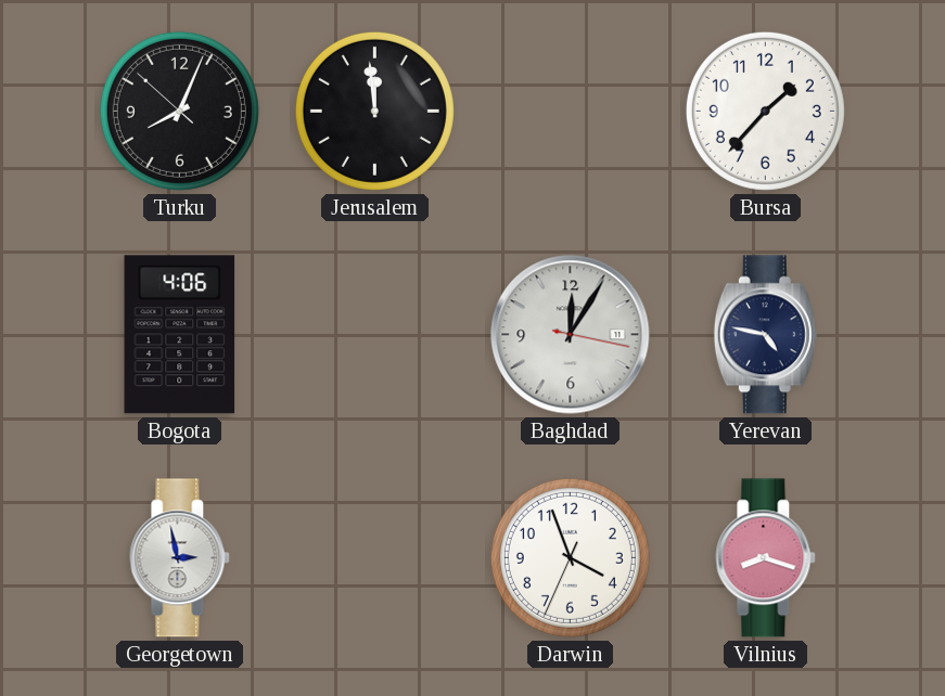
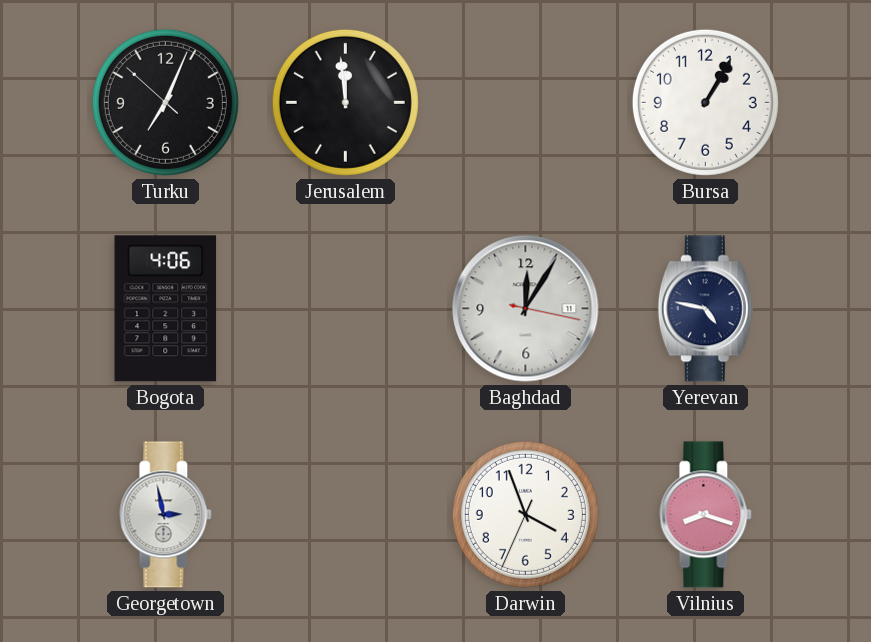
Turku: 8:03 -> 7:03 (165, 102)
Bursa: 1:37 -> 1:05 (705, 102)
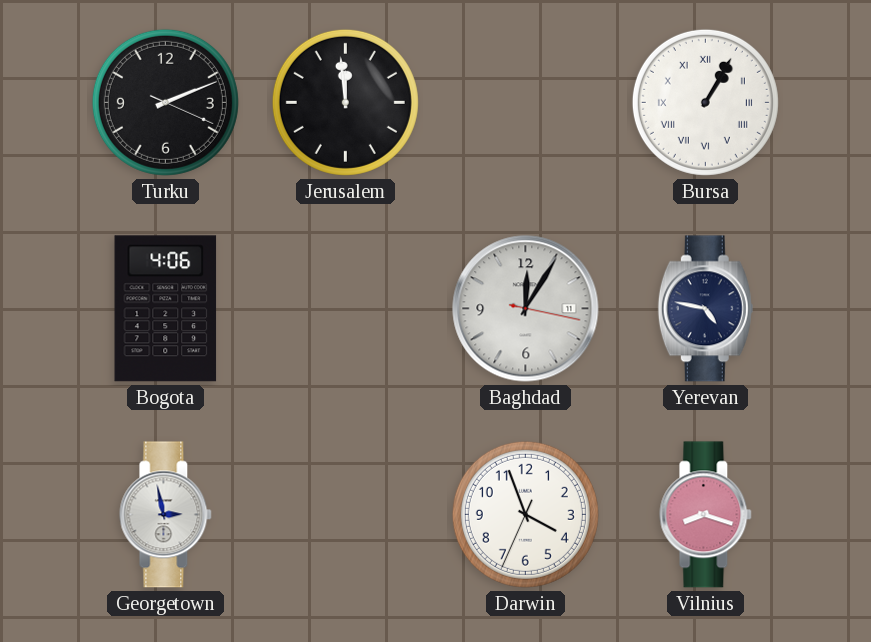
Turku: 7:03 -> 2:11 (165, 102)
Bursa numerals: Arabic -> Roman (705, 102)
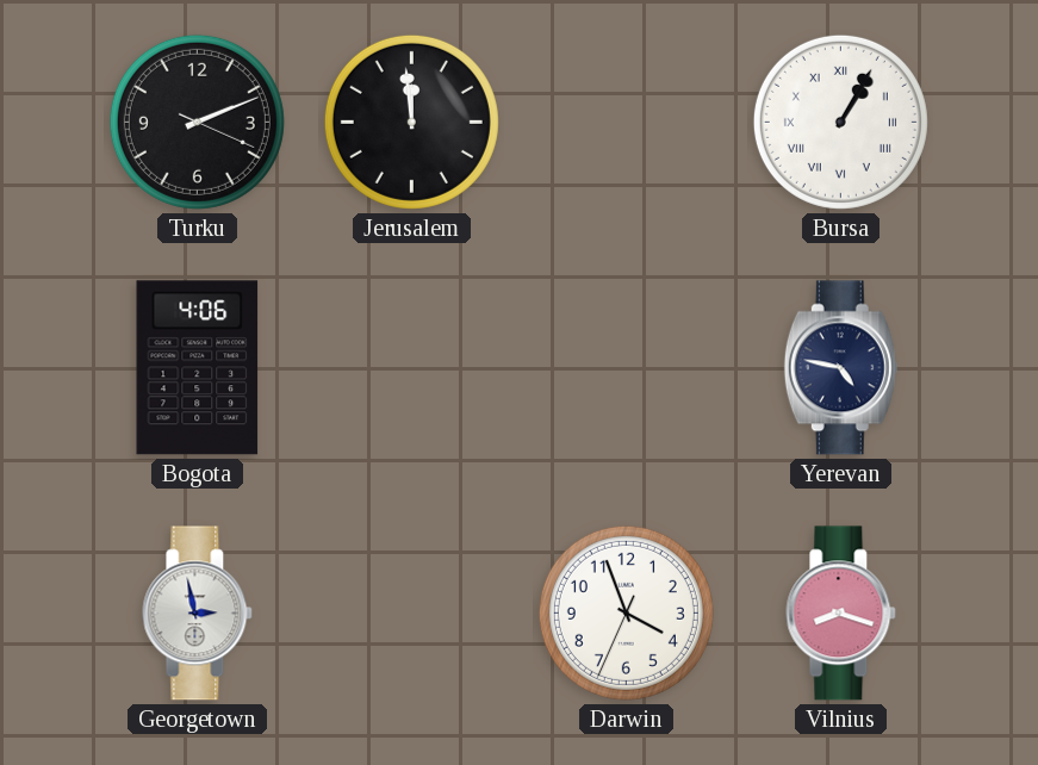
Baghdad: 12:05 -> none (526, 309)
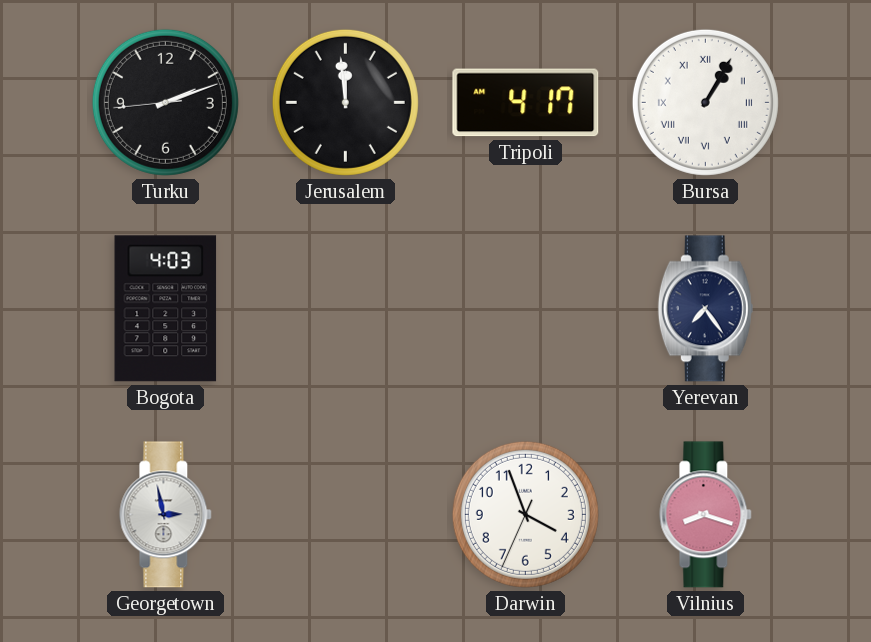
Turku: 2:11:19 -> 2:11:44 (165, 102)
Tripoli: none -> 4:17 (526, 103)
Bogota: 4:06 -> 4:03 (166, 309)
Yerevan: 4:47 -> 7:24 (705, 309)
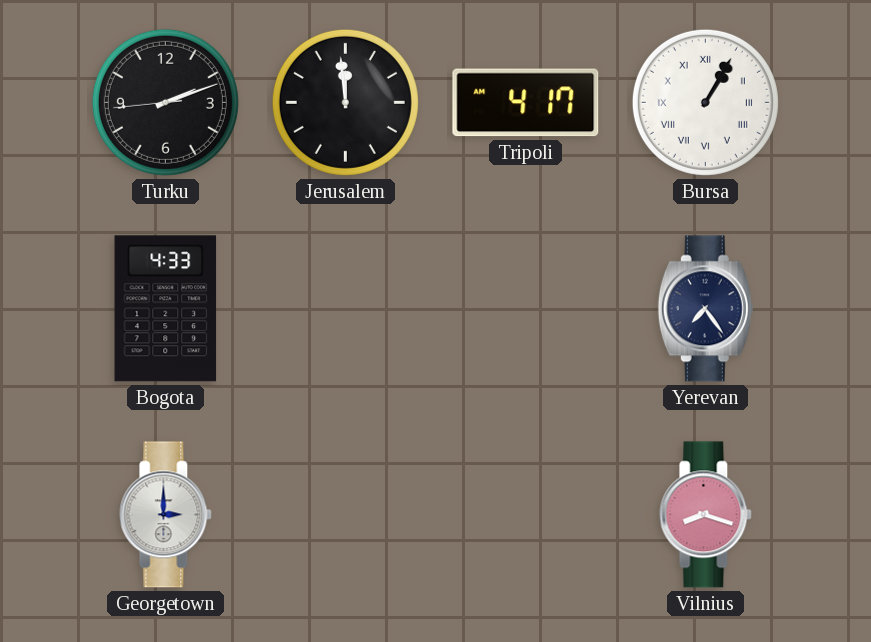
Bogota: 4:03 -> 4:33 (166, 309)
Georgetown: 2:58 -> 3:00 (166, 515)
Darwin: 3:56 -> none (525, 514)
